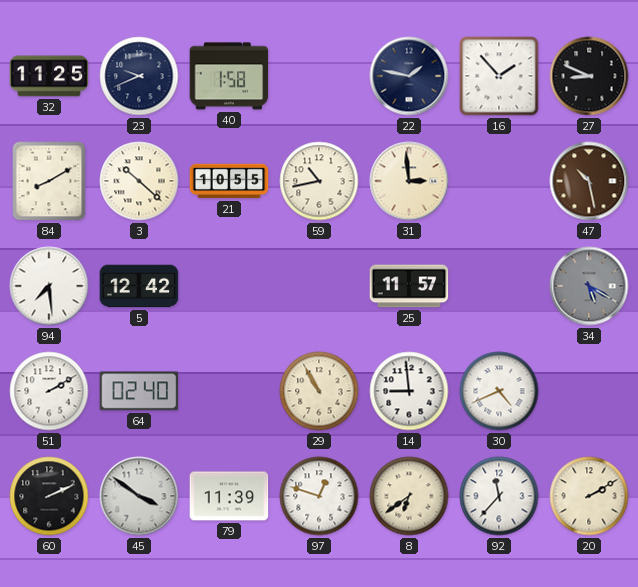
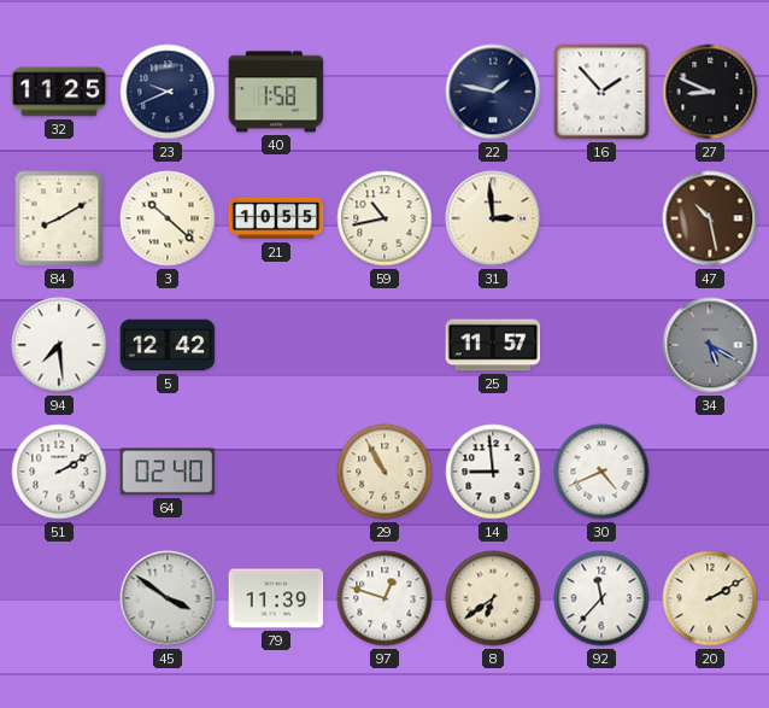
60: 2:11 -> none (49, 496)
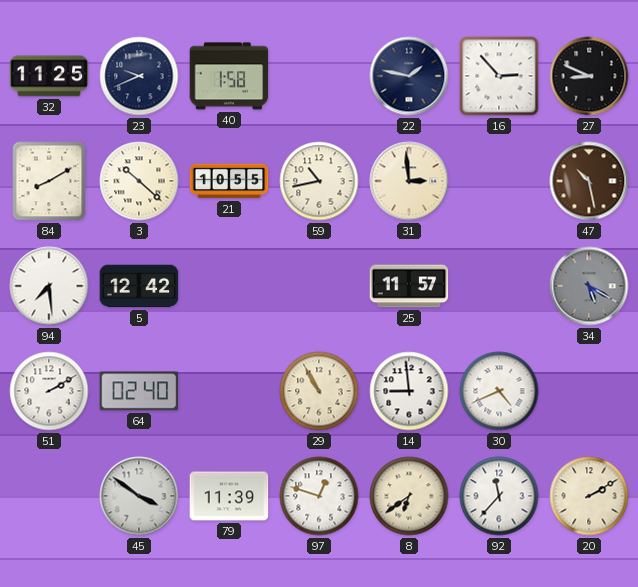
16: 1:53 -> 2:53 (499, 76)
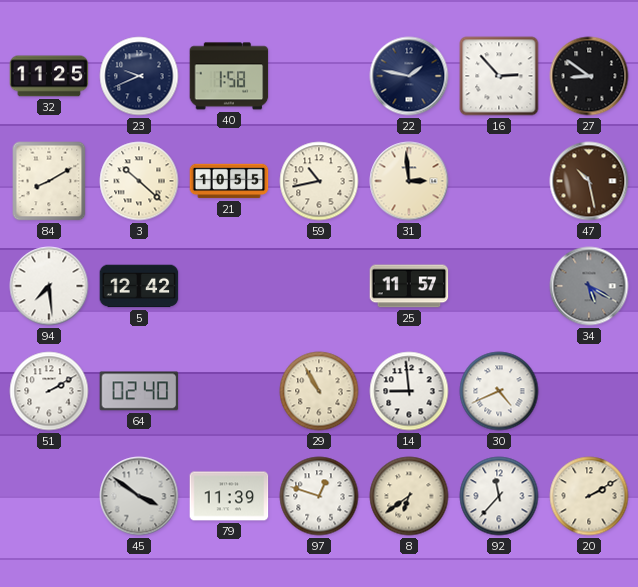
27: 8:49 -> 8:51 (589, 76)
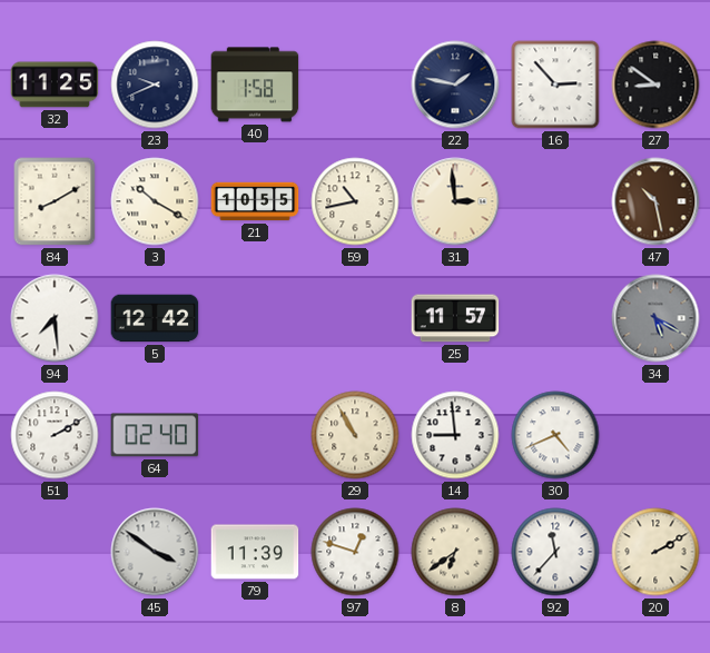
3: 10:22 -> 10:20 (155, 201)
